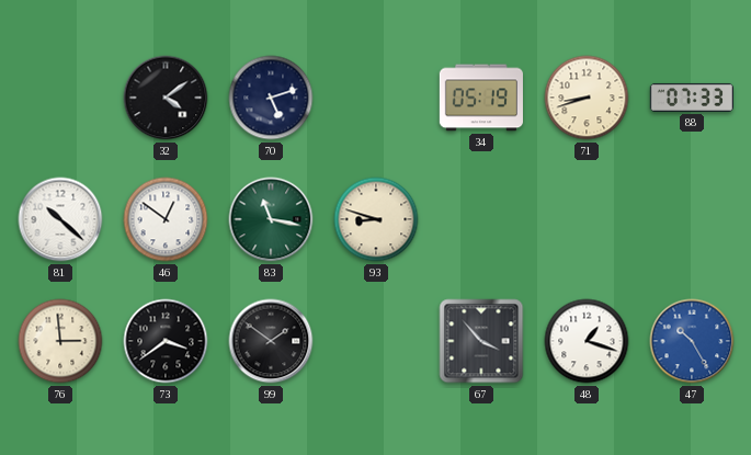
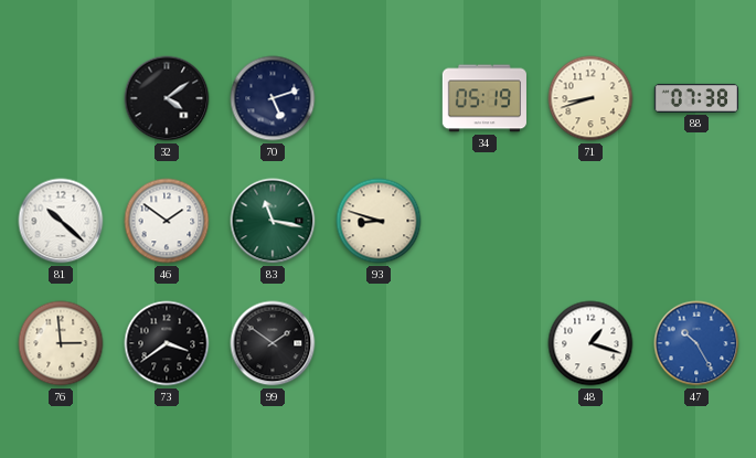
88: 07:33 -> 07:38 (695, 98)
46: 12:51 -> 1:51 (167, 221)
67: 3:53 -> none (481, 341)
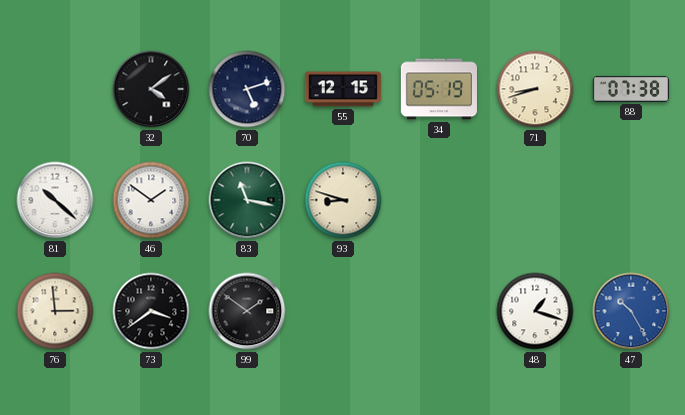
55: none -> 12:15 (342, 89)
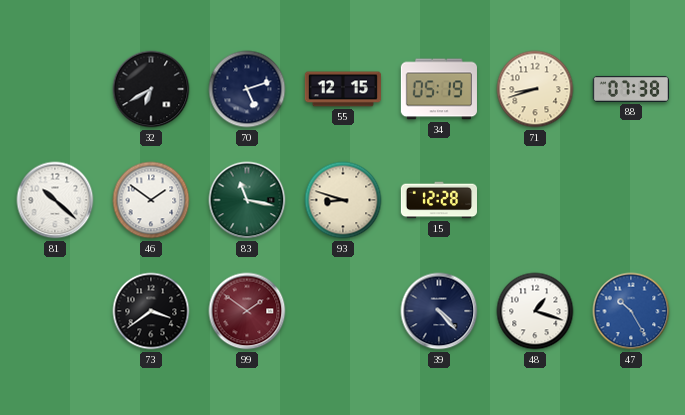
32: 4:09 -> 6:40 (151, 89)
15: none -> 12:28 (438, 200)
76: 2:59 -> none (55, 311)
99 dial: black -> burgundy (247, 311)
39: none -> 4:23 (439, 311)
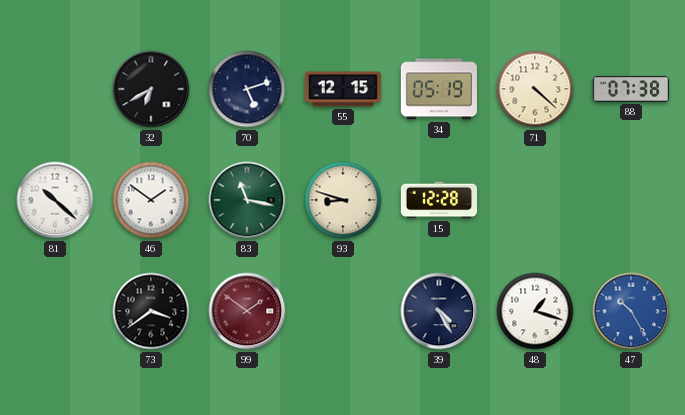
71: 8:42 -> 4:22 (535, 89)
39: 4:23 -> 4:25 (439, 311)
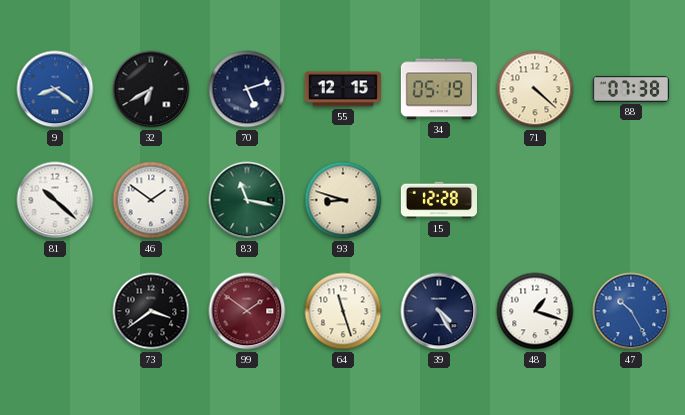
9: none -> 8:21 (55, 89)
64: none -> 11:27 (343, 311)
